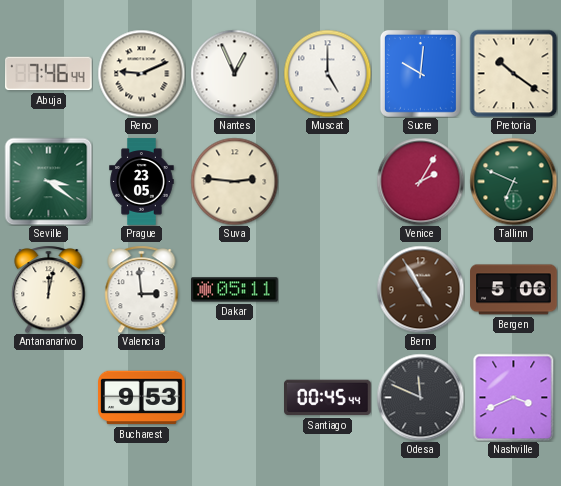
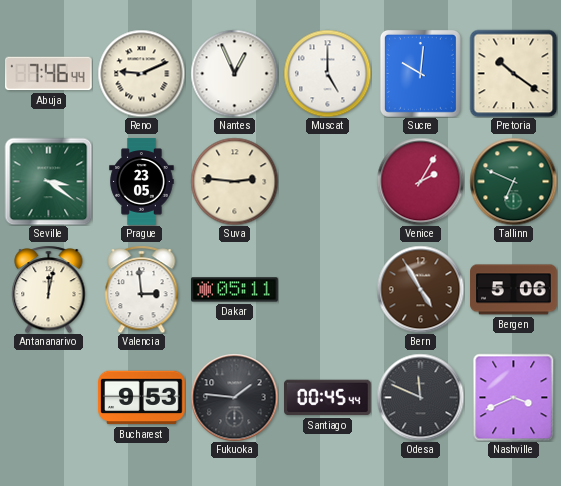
Fukuoka: none -> 1:46 (234, 397)
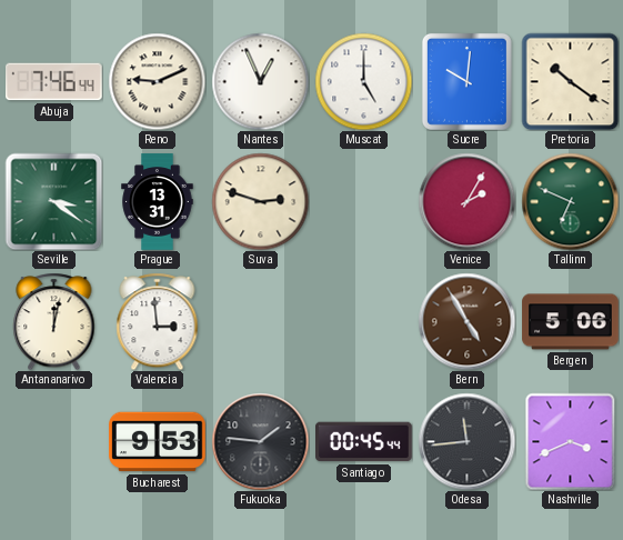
Prague: 23:05 -> 13:31 (158, 202)
Suva: 2:46 -> 2:48 (260, 201)
Dakar: 05:11 -> none (235, 290)
Odesa: 11:49 -> 11:44 (466, 441)
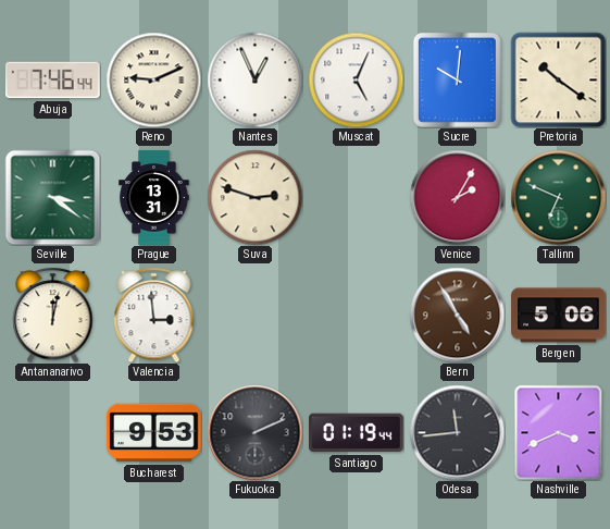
Muscat: 5:00 -> 5:04 (356, 79)
Fukuoka: 1:46 -> 2:11 (254, 432)
Santiago: 00:45 -> 01:19 (357, 433)
